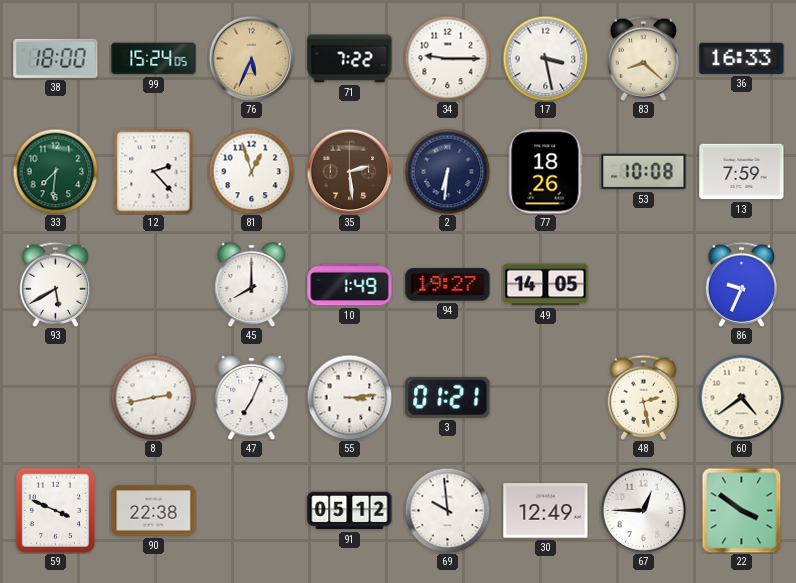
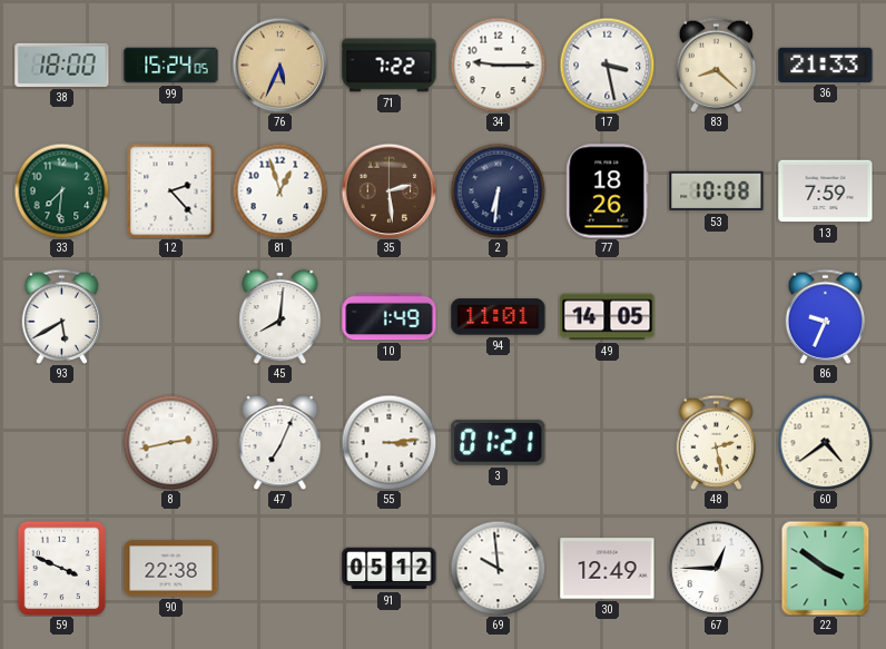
36: 16:33 -> 21:33 (826, 65)
45: 8:00 -> 8:01 (280, 316)
94: 19:27 -> 11:01 (499, 317)
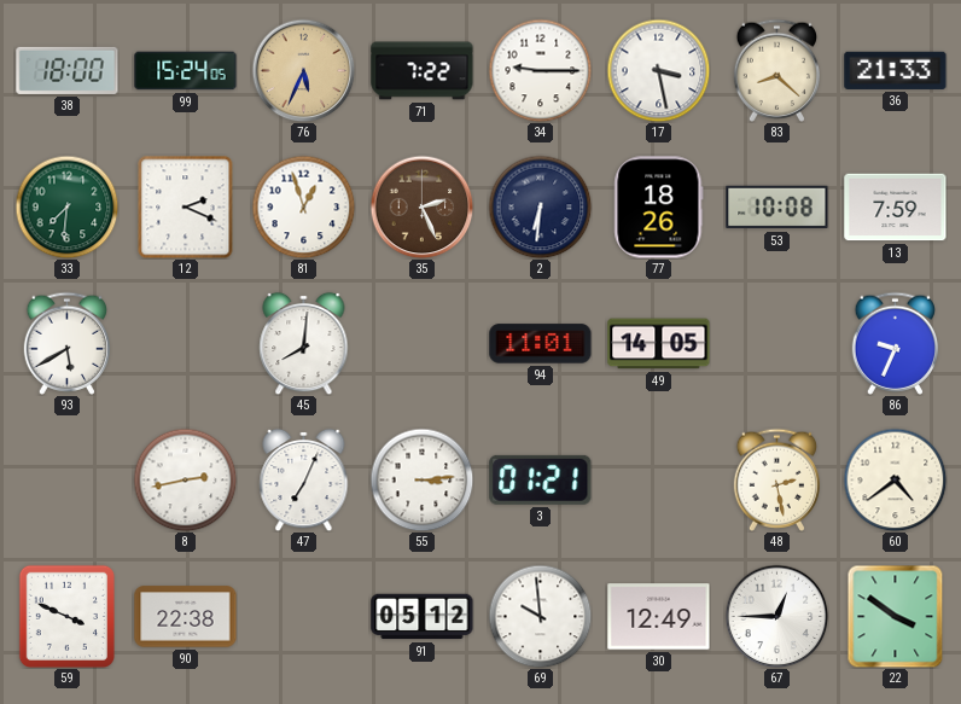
12: 2:23 -> 2:19 (186, 206)
35: 2:29 -> 2:26 (421, 206)
10: 1:49 -> none (390, 317)
